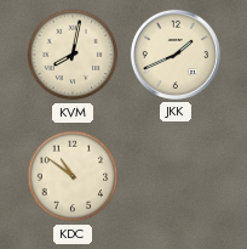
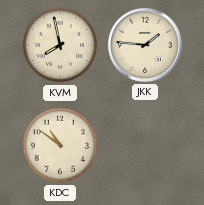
KVM: 8:02 -> 7:58 (60, 45)
JKK: 1:41 -> 1:46 (145, 45)
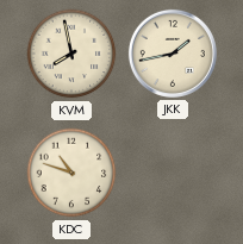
JKK: 1:46 -> 1:43 (173, 54)
KDC: 10:51 -> 10:48 (71, 173)
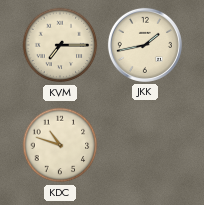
KVM: 7:58 -> 7:15 (60, 45)
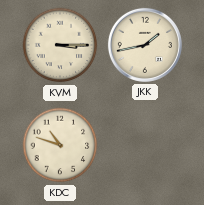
KVM: 7:15 -> 3:15 (60, 45)
